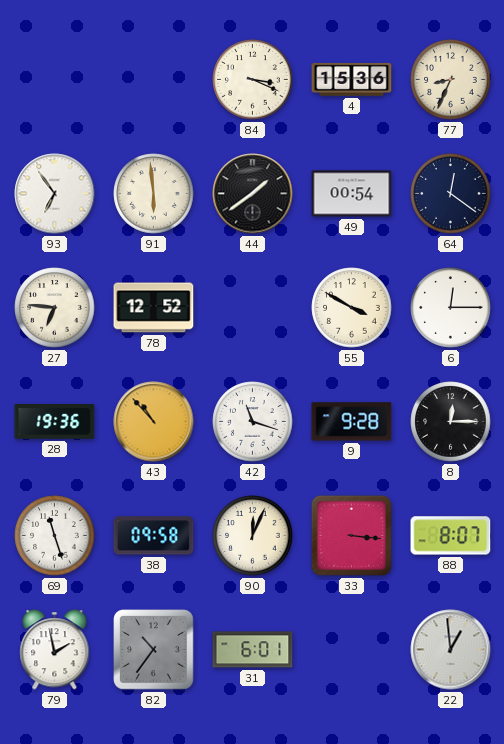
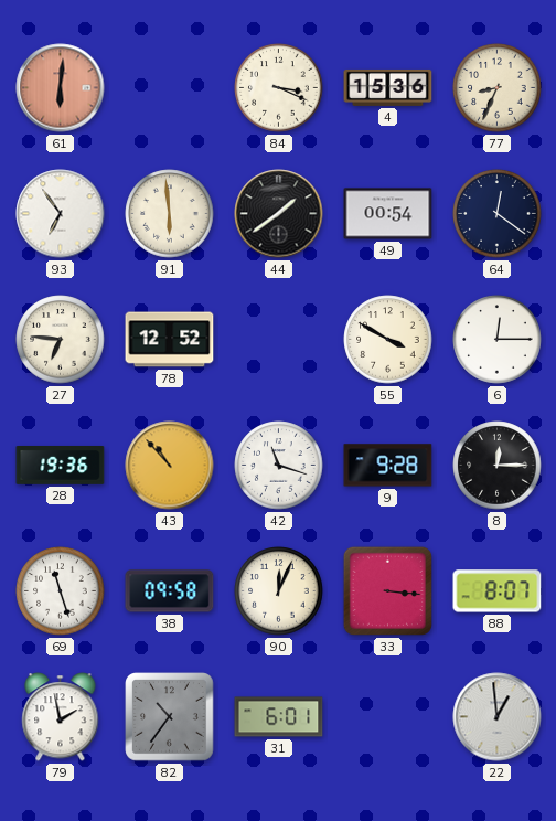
61: none -> 6:01 (61, 88)
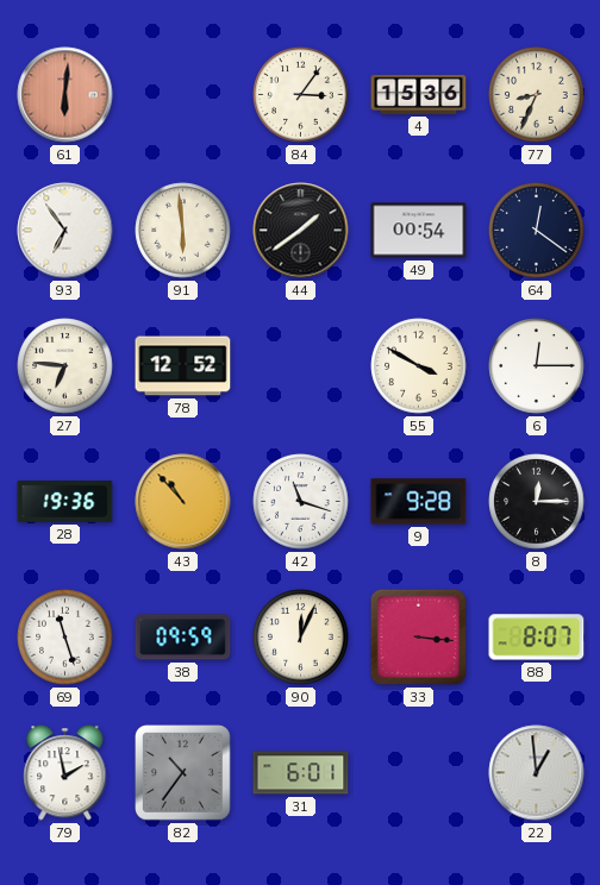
84: 3:19 -> 3:06 (301, 95)
38: 09:58 -> 09:59 (183, 638)
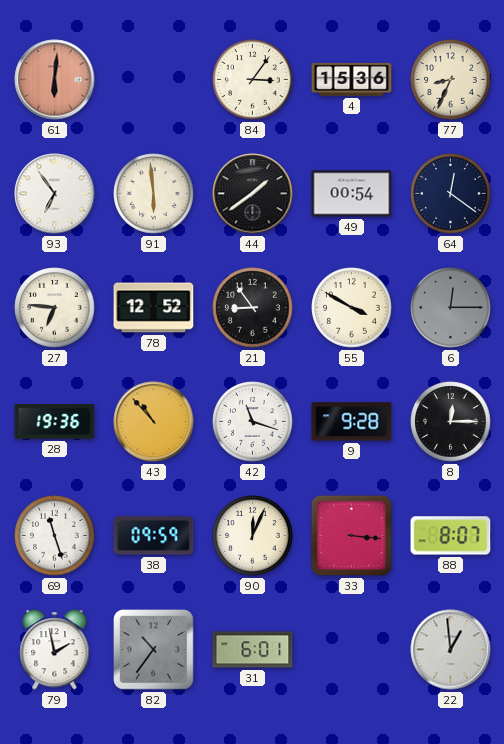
21: none -> 8:54 (253, 308)
6 dial: white -> grey (451, 308)
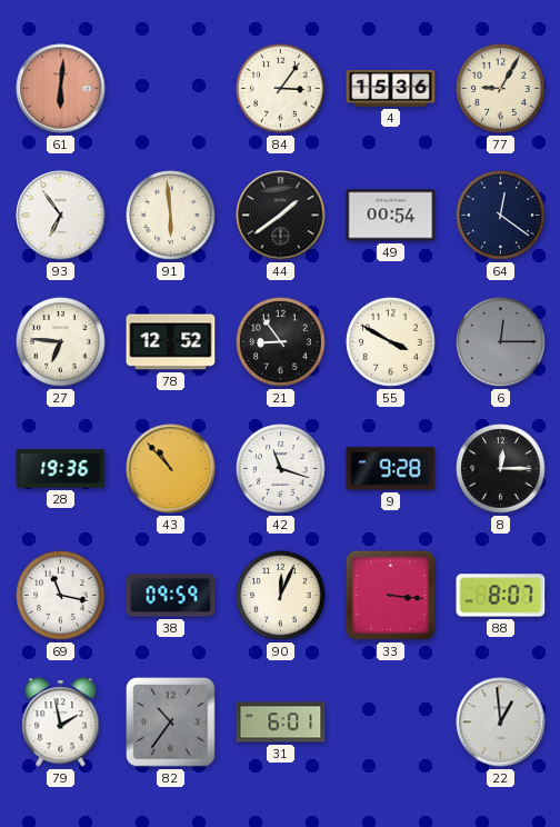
77: 8:34 -> 9:05 (501, 89)
69: 11:27 -> 11:17 (61, 596)
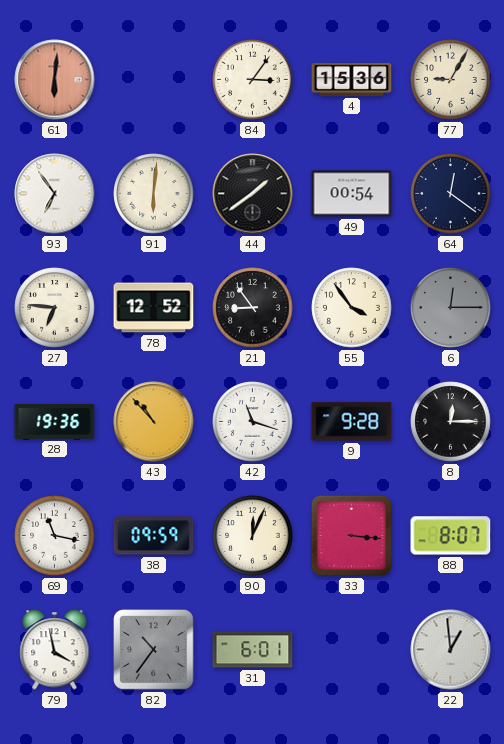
91: 5:59 -> 6:01 (154, 194)
55: 3:50 -> 3:54 (352, 308)
79: 1:58 -> 3:58 (55, 650)
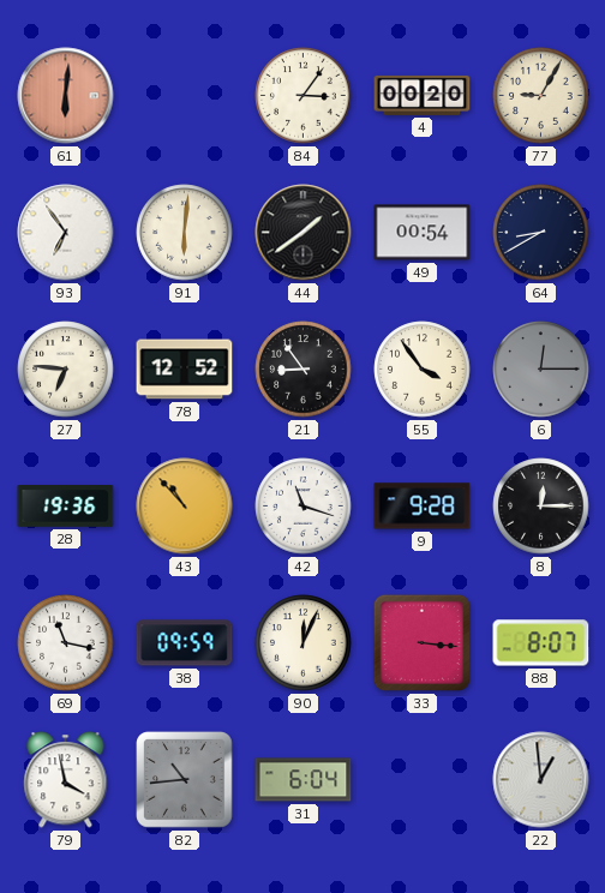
4: 15:36 -> 00:20 (423, 95)
64: 12:21 -> 8:40 (541, 233)
82: 10:36 -> 10:44 (185, 780)
31: 6:01 -> 6:04 (304, 780)
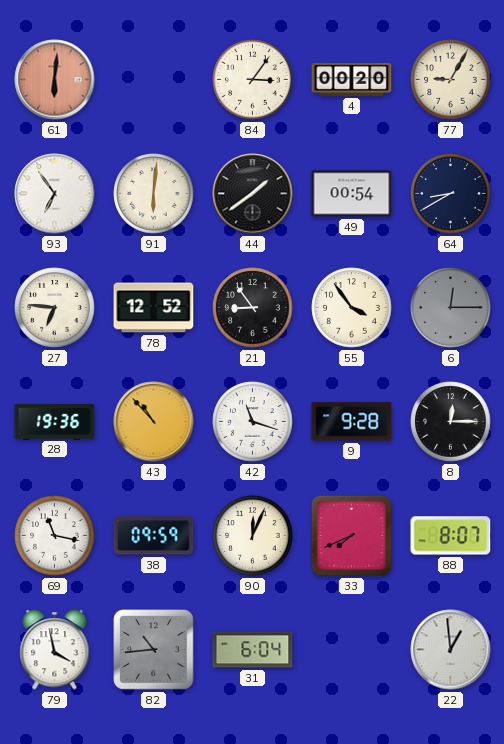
33: 3:16 -> 7:41 (351, 535)
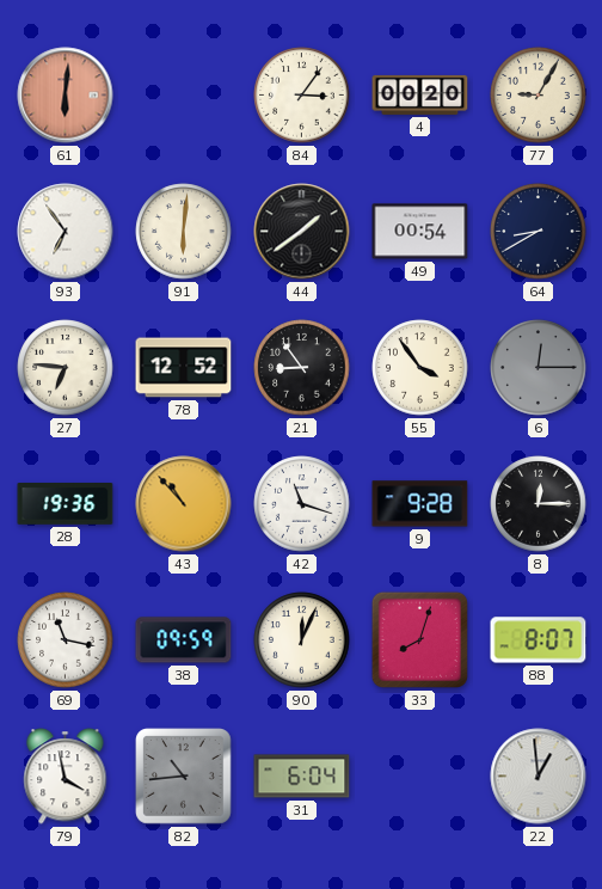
33: 7:41 -> 8:03 (419, 639)
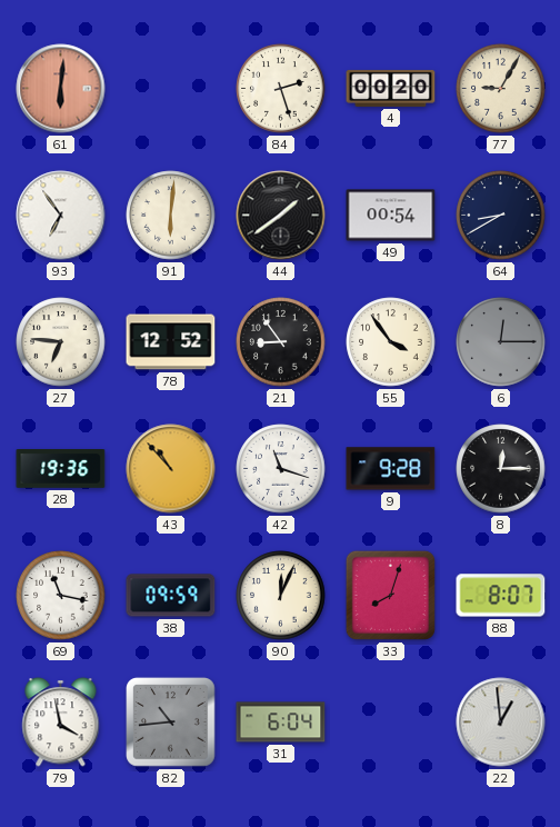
84: 3:06 -> 2:27 (281, 89)
